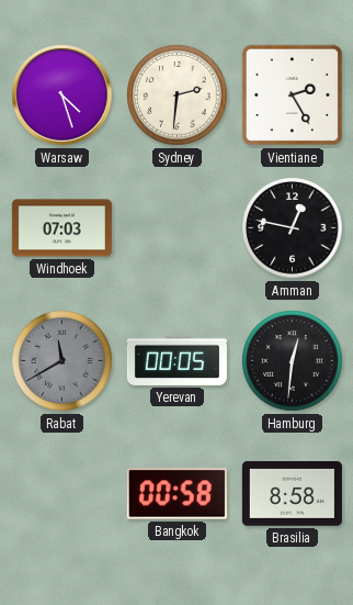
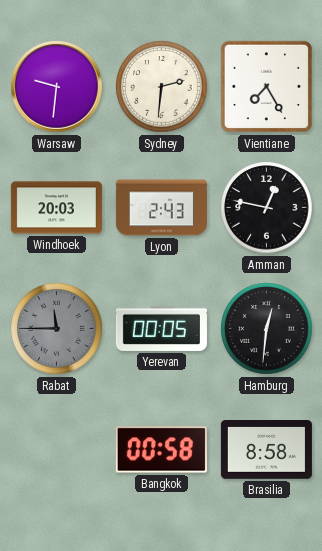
Warsaw: 4:27 -> 9:31 (57, 87)
Vientiane: 2:25 -> 7:25 (267, 87)
Windhoek: 07:03 -> 20:03 (56, 208)
Lyon: none -> 2:43 (161, 208)
Rabat: 11:40 -> 11:45 (57, 329)
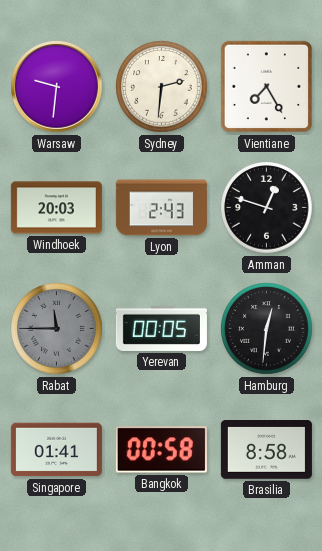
Amman: 12:47 -> 12:48 (267, 208)
Singapore: none -> 01:41 (56, 450)
